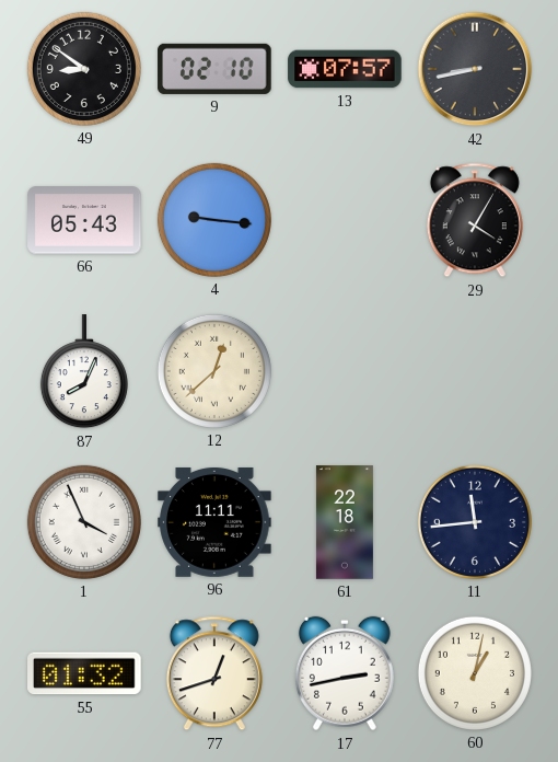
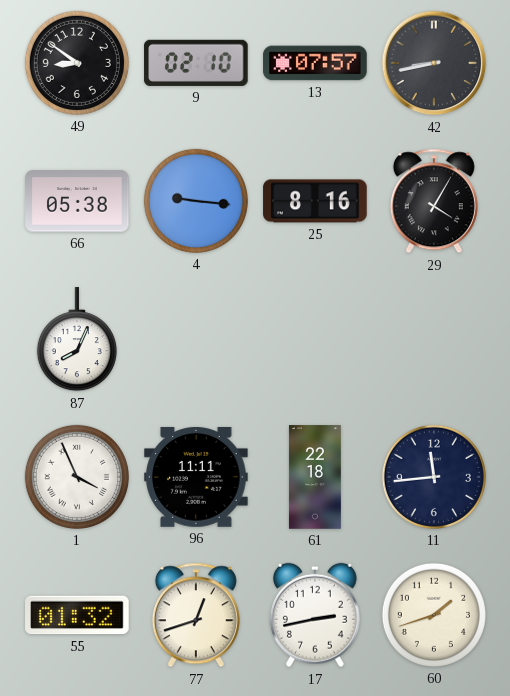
66: 05:43 -> 05:38 (77, 201)
25: none -> 8:16 (315, 201)
12: 12:38 -> none (214, 371)
60: 1:02 -> 1:42 (434, 615)
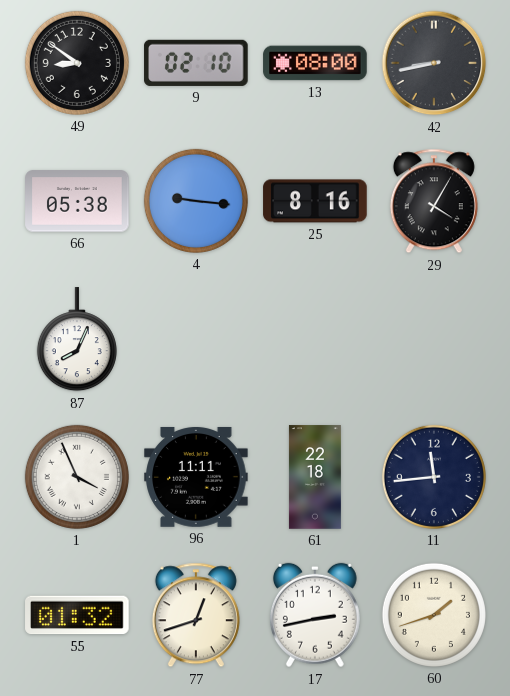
13: 07:57 -> 08:00 (315, 63)
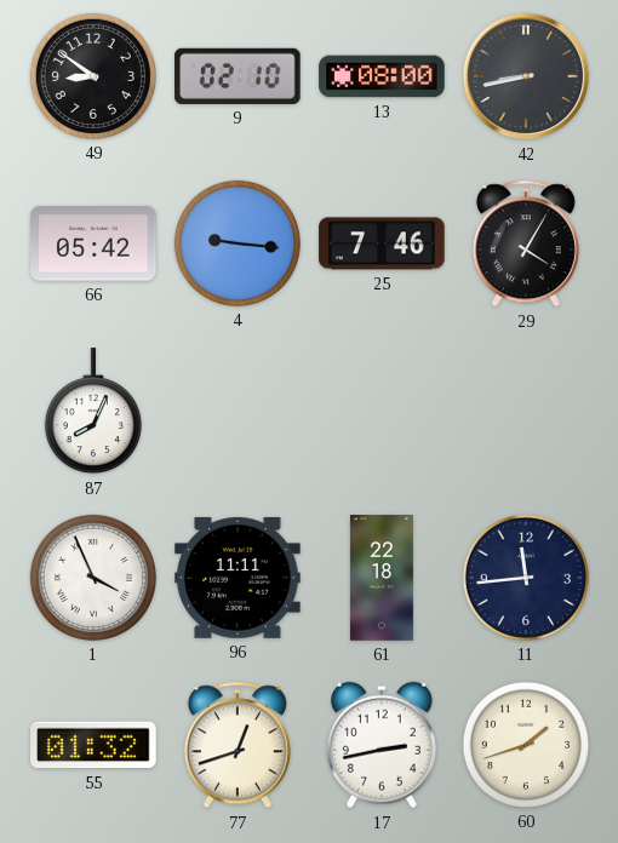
66: 05:38 -> 05:42 (93, 243)
25: 8:16 -> 7:46 (382, 243)
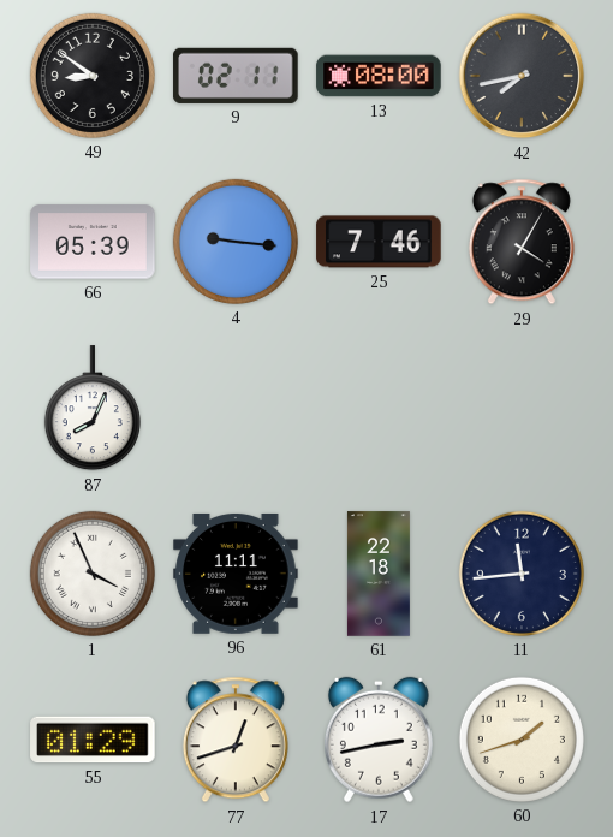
9: 02:10 -> 02:11 (236, 76)
42: 8:43 -> 7:43 (522, 76)
66: 05:42 -> 05:39 (93, 242)
55: 01:32 -> 01:29 (93, 740)
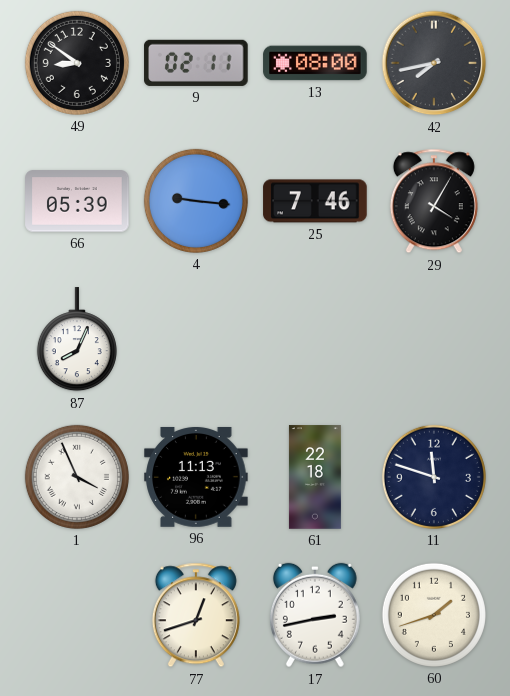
96: 11:11 -> 11:13 (196, 477)
11: 11:44 -> 11:48 (434, 477)
55: 01:29 -> none (93, 740)
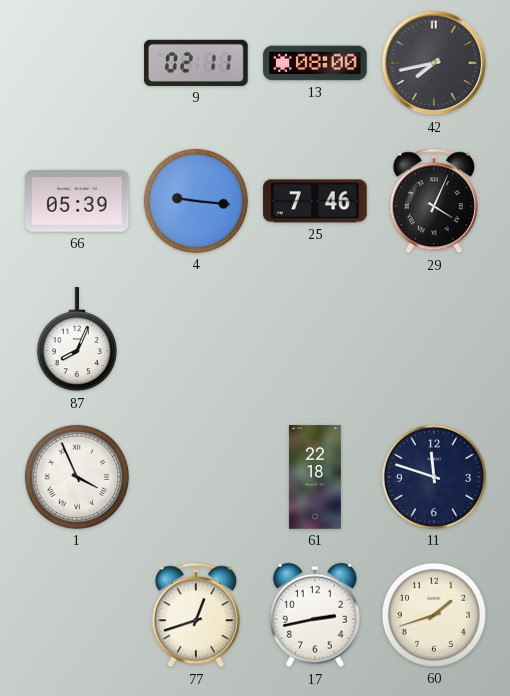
49: 8:51 -> none (77, 63)
29: 4:05 -> 4:04 (434, 201)
96: 11:13 -> none (196, 477)
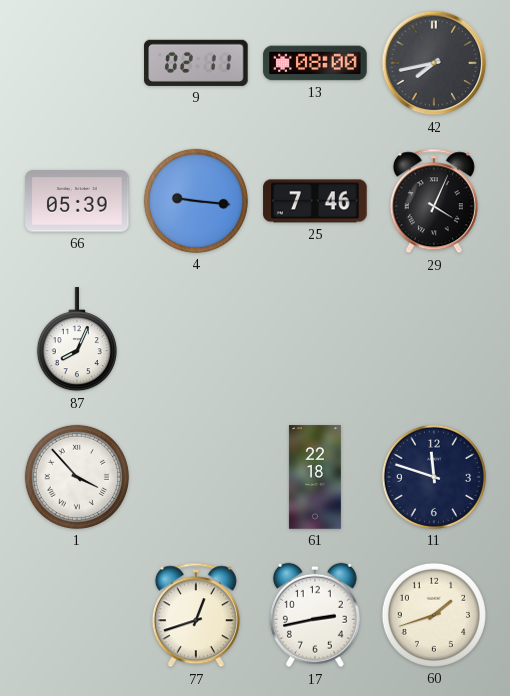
1: 3:56 -> 3:53 (77, 477)
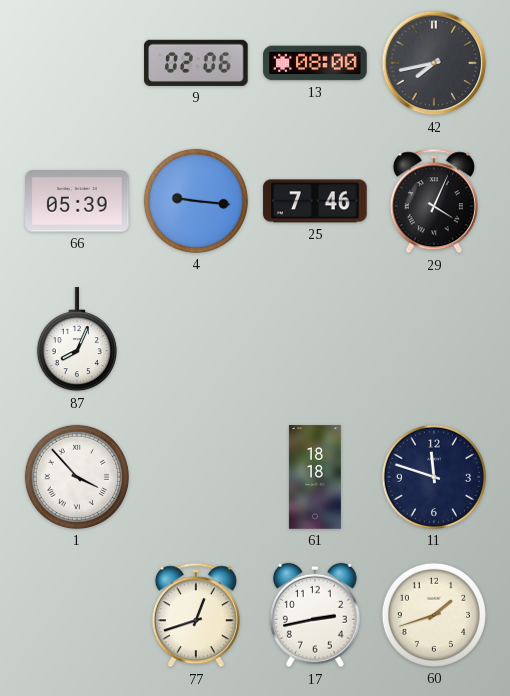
9: 02:11 -> 02:06 (196, 63)
61: 22:18 -> 18:18 (315, 477)
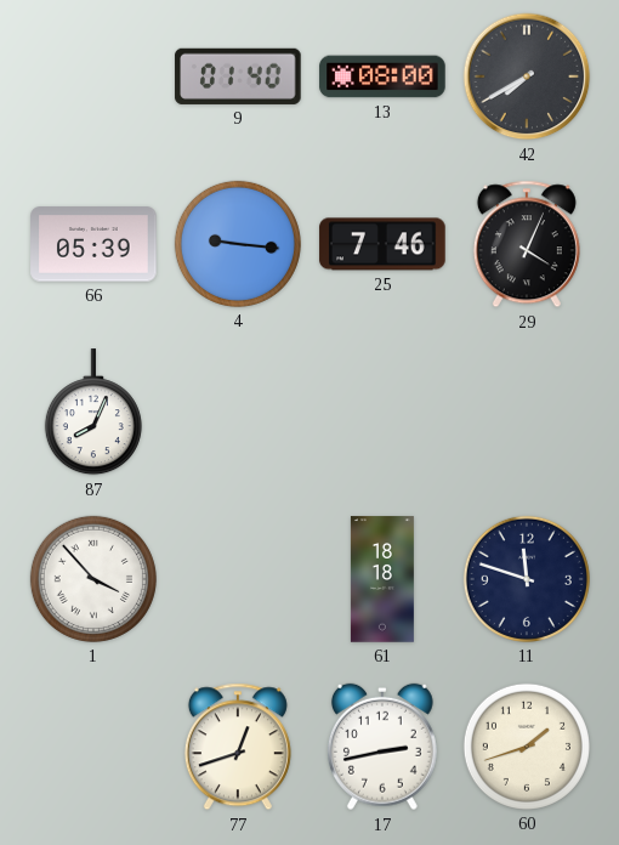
9: 02:06 -> 01:40 (238, 76)
42: 7:43 -> 7:40 (527, 76)
